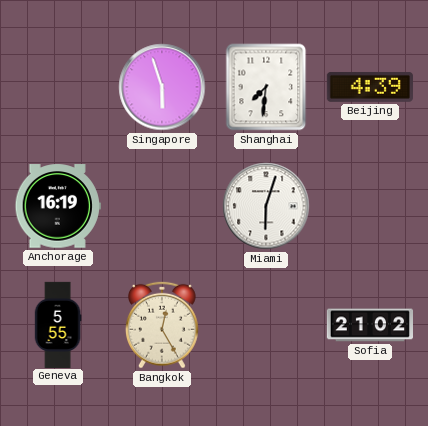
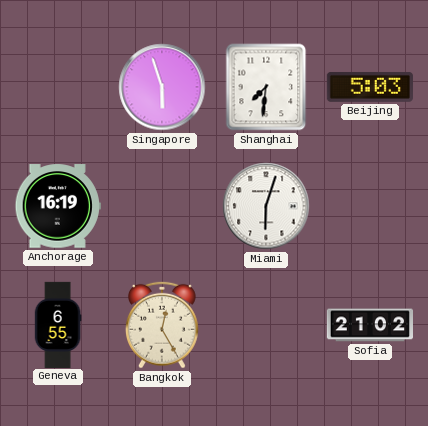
Beijing: 4:39 -> 5:03 (370, 87)
Geneva: 5:55 -> 6:55 (58, 324)
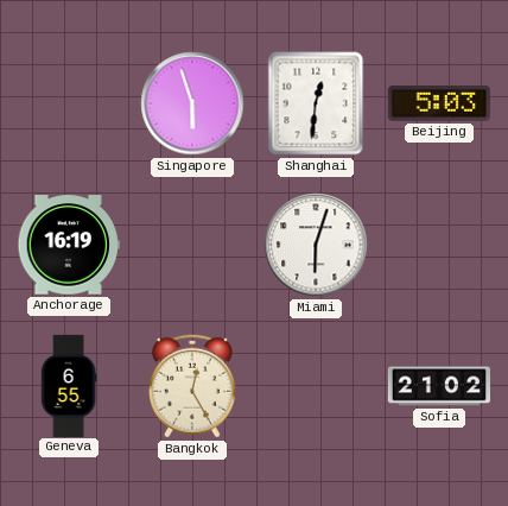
Shanghai: 7:31 -> 12:31 (316, 103)
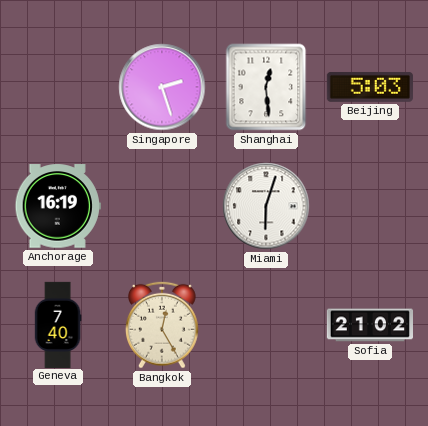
Singapore: 5:57 -> 2:27 (162, 87)
Shanghai: 12:31 -> 12:29 (266, 87)
Geneva: 6:55 -> 7:40 (58, 324)
